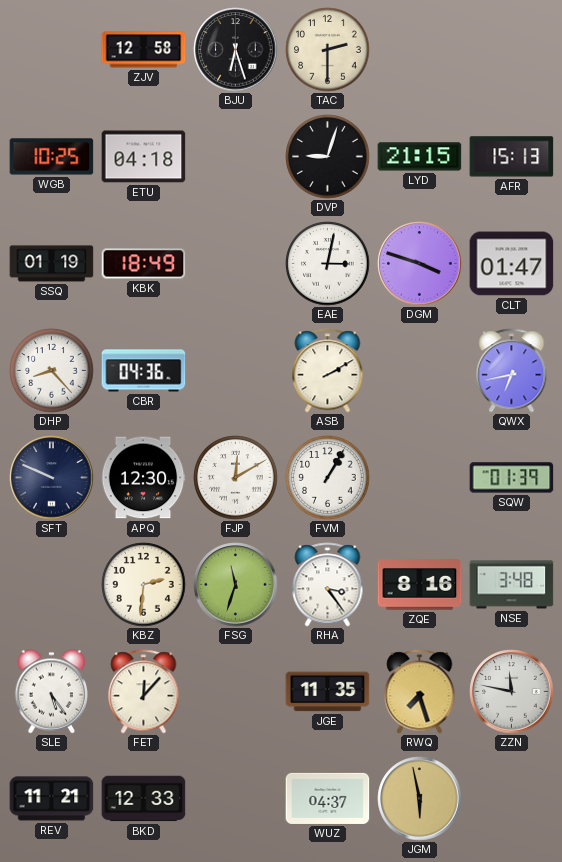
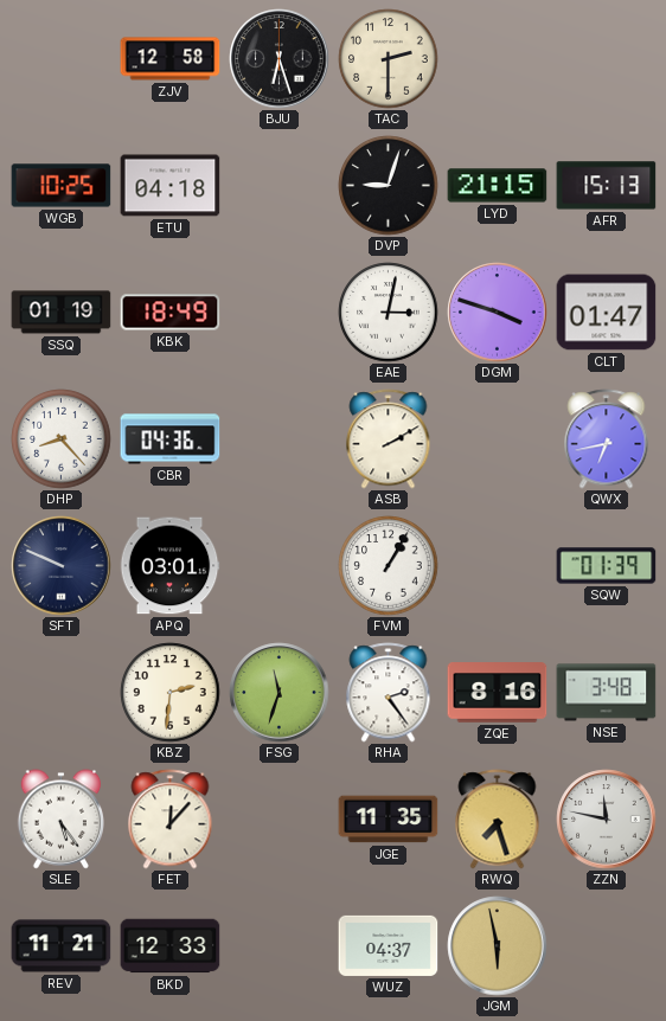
APQ: 12:30 -> 03:01 (169, 566)
FJP: 12:10 -> none (236, 478)
RHA: 3:24 -> 2:24 (389, 693)
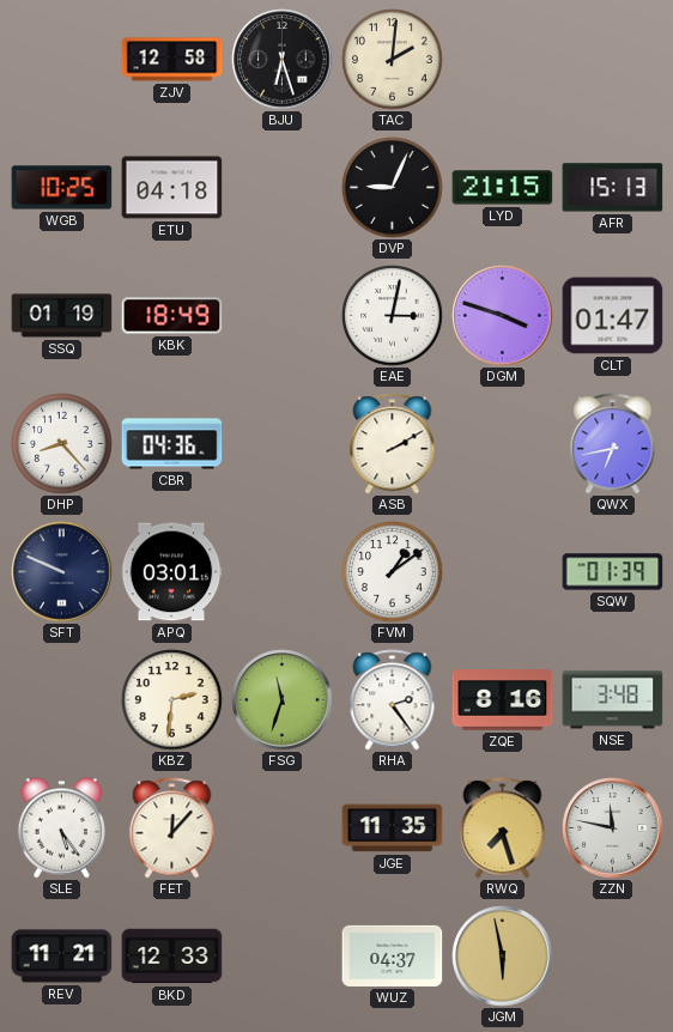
TAC: 2:30 -> 2:01 (393, 60)
DVP: 9:03 -> 9:04 (393, 188)
FVM: 1:05 -> 1:09 (393, 572)
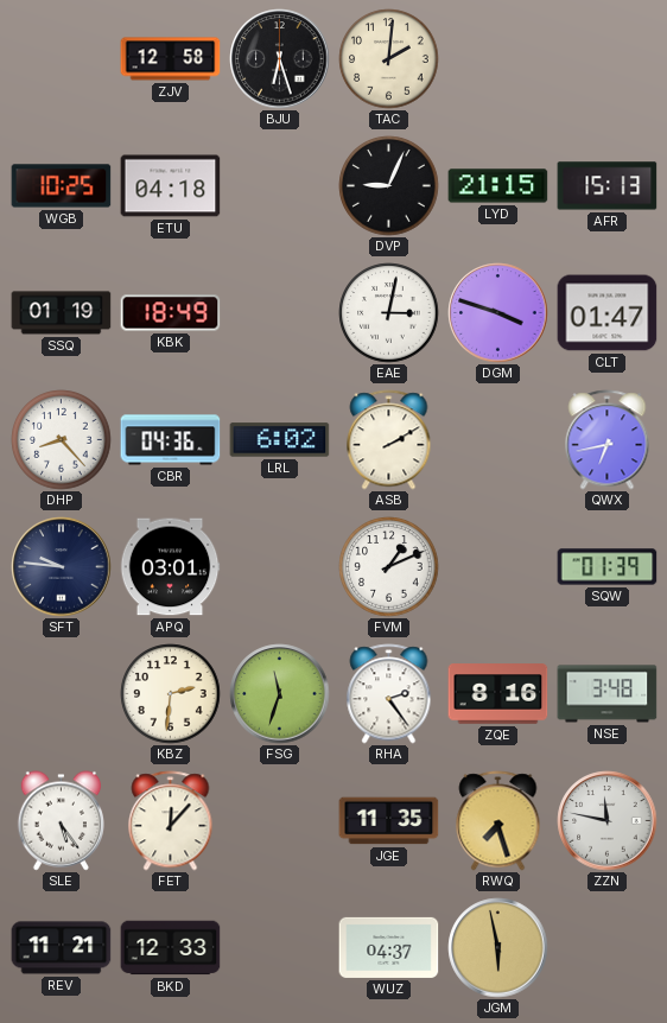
LRL: none -> 6:02 (280, 440)
SFT: 9:49 -> 9:46 (62, 567)
FVM: 1:09 -> 1:11 (389, 567)
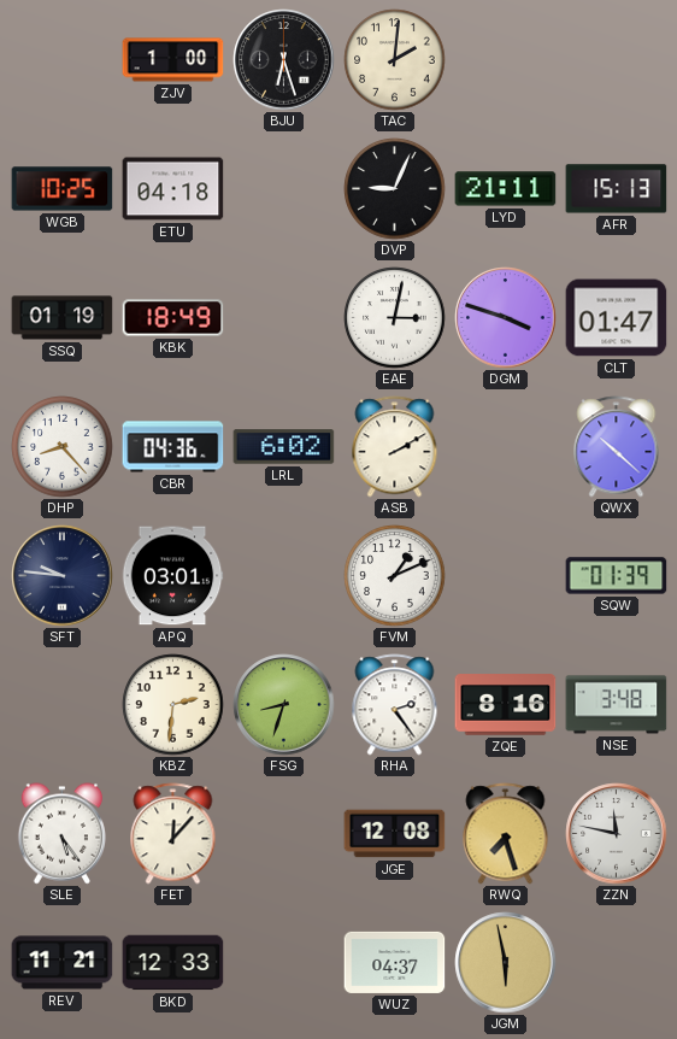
ZJV: 12:58 -> 1:00 (173, 60)
LYD: 21:15 -> 21:11 (506, 189)
QWX: 6:43 -> 10:22 (617, 447)
FSG: 11:33 -> 8:33 (284, 705)
JGE: 11:35 -> 12:08 (395, 834)
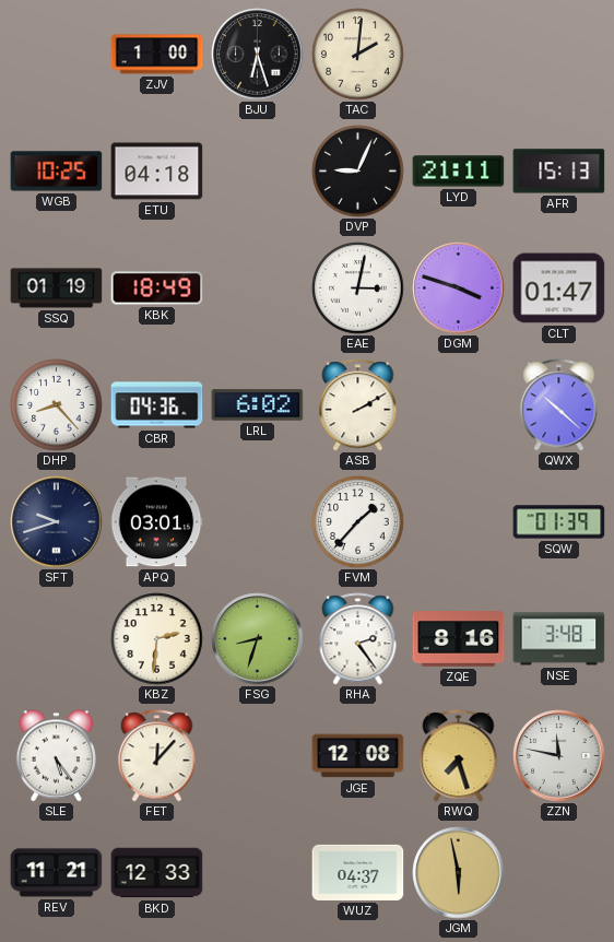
SFT: 9:46 -> 9:42 (57, 522)
FVM: 1:11 -> 1:37 (358, 522)
